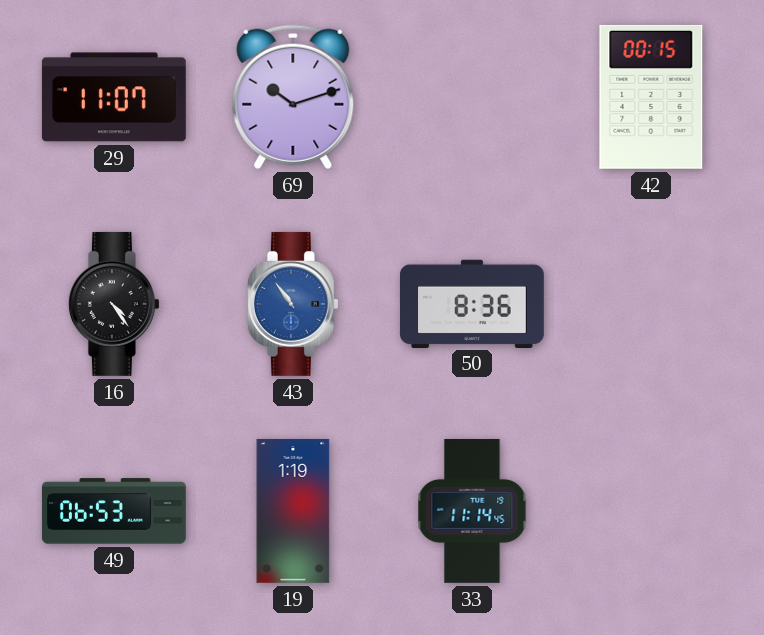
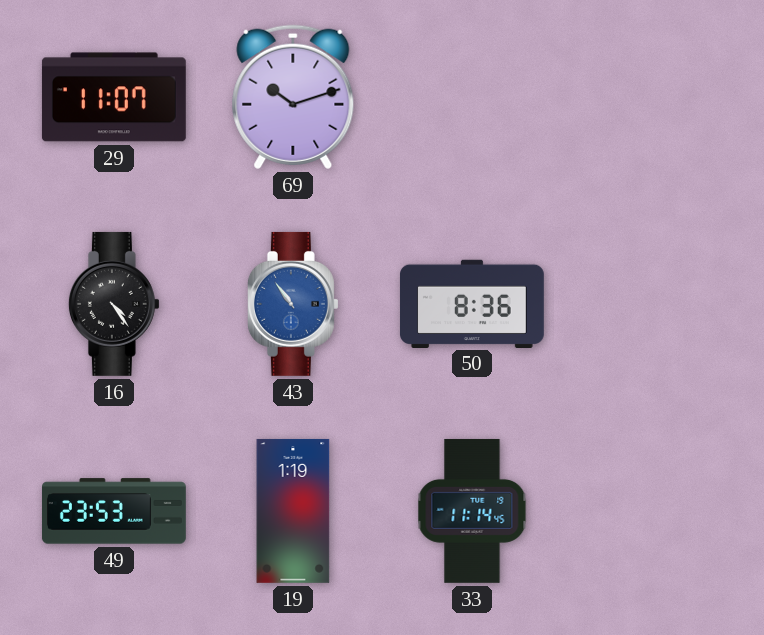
42: 00:15 -> none (651, 97)
49: 06:53 -> 23:53 (114, 511)
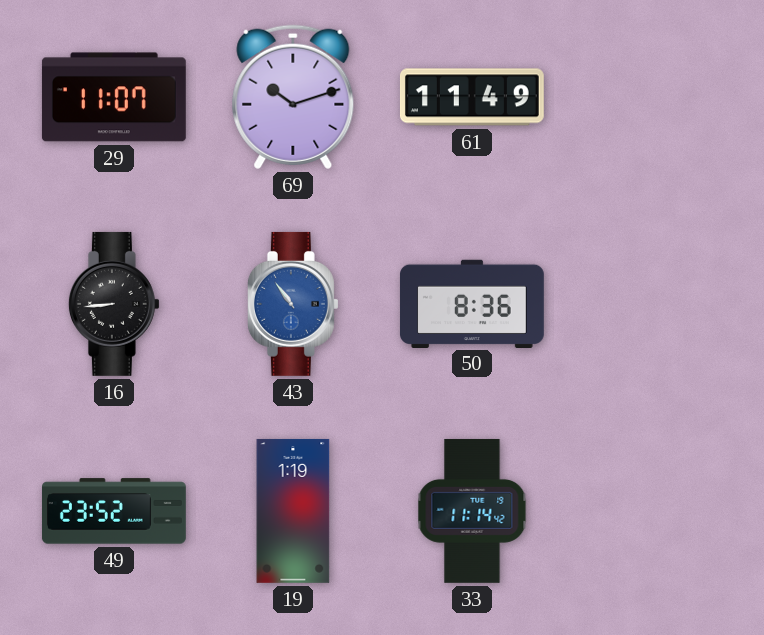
61: none -> 11:49 (472, 97)
16: 4:24 -> 8:44 (114, 304)
49: 23:53 -> 23:52 (114, 511)
33: 11:14:45 -> 11:14:42 (472, 511)
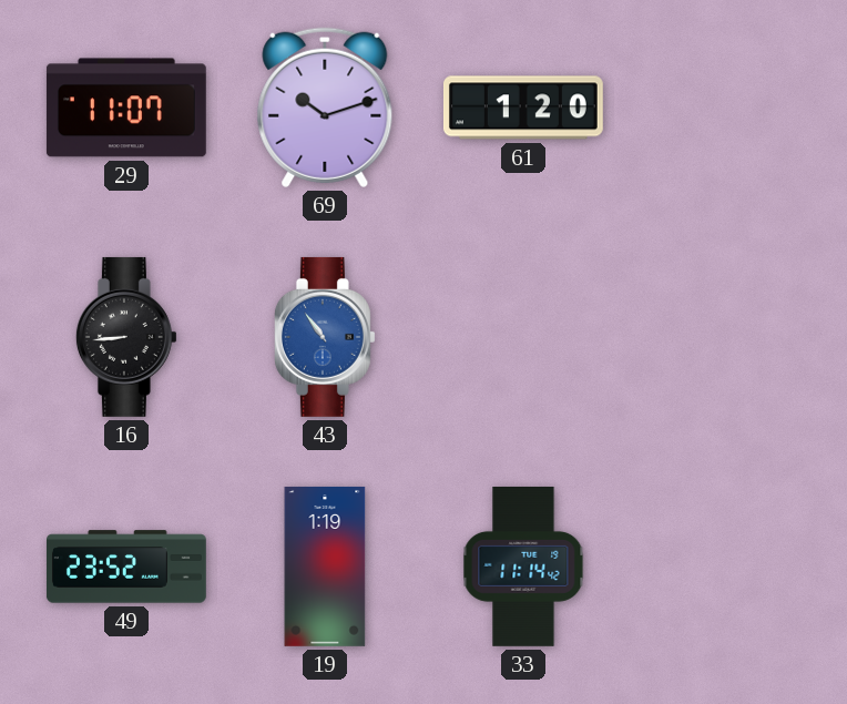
61: 11:49 -> 1:20 (523, 108)
50: 8:36 -> none (472, 303)
